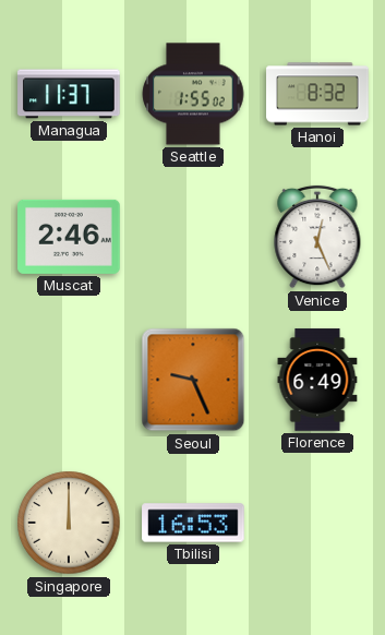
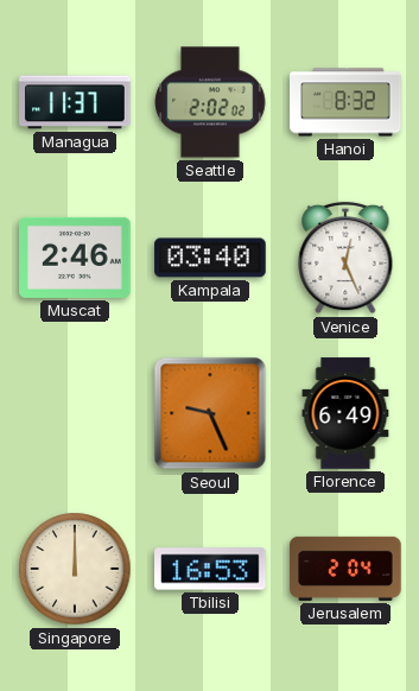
Seattle: 1:55 -> 2:02 (210, 102)
Kampala: none -> 03:40 (210, 258)
Jerusalem: none -> 2:04 (345, 569)
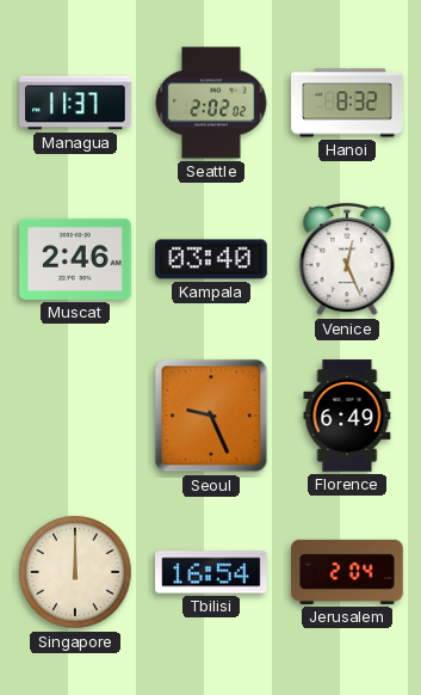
Tbilisi: 16:53 -> 16:54 (211, 572)
